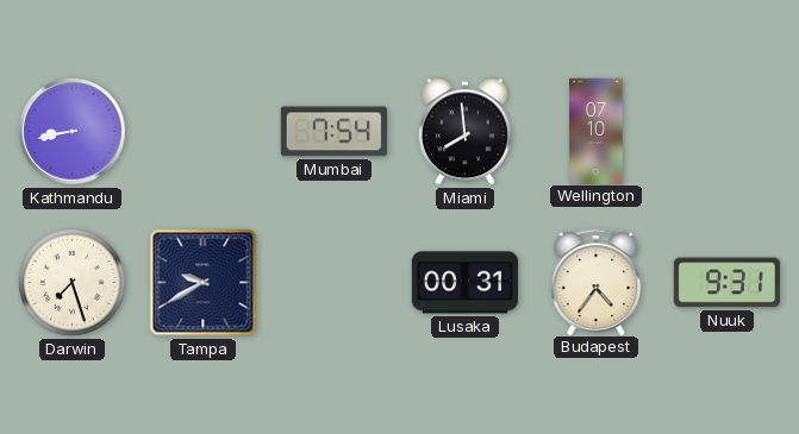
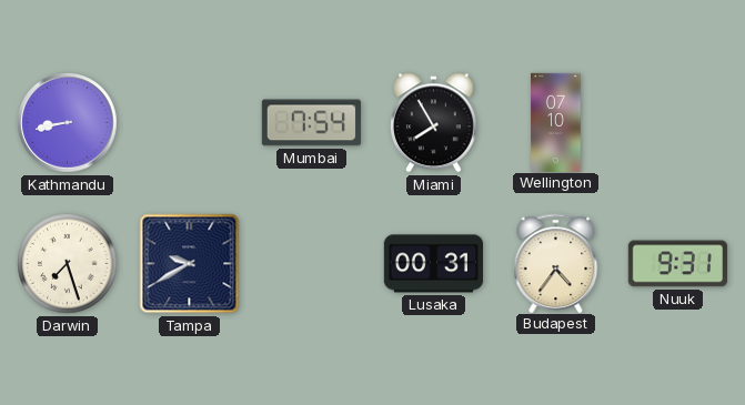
Miami: 7:59 -> 7:55 (433, 123)
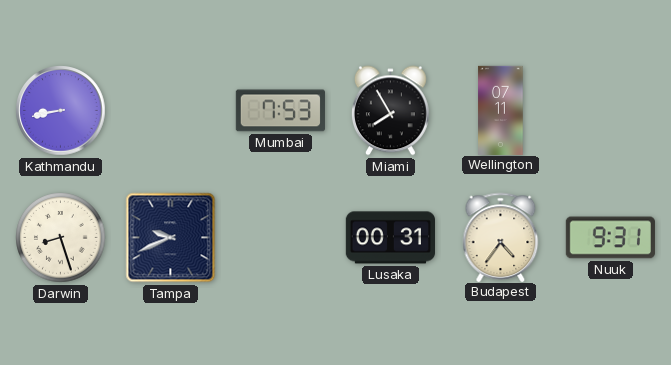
Mumbai: 7:54 -> 7:53 (280, 111)
Wellington: 07:10 -> 07:11 (501, 110)
Darwin: 7:27 -> 8:27 (61, 238)
Tampa: 9:40 -> 9:41 (171, 238)
